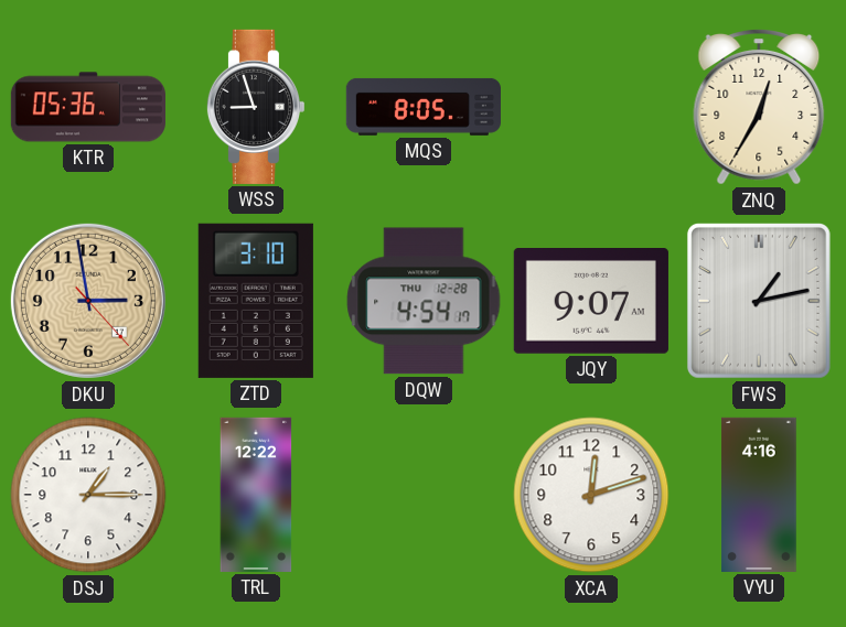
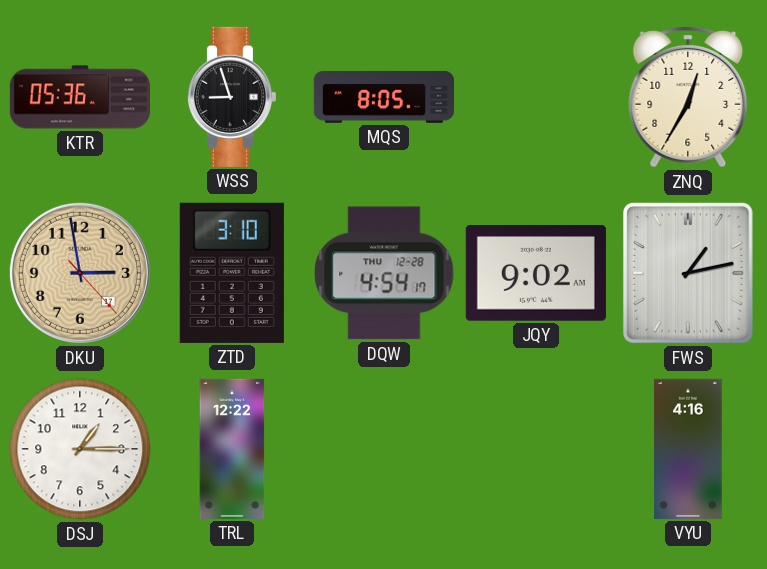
JQY: 9:07 -> 9:02 (536, 273)
XCA: 12:12 -> none (591, 495)
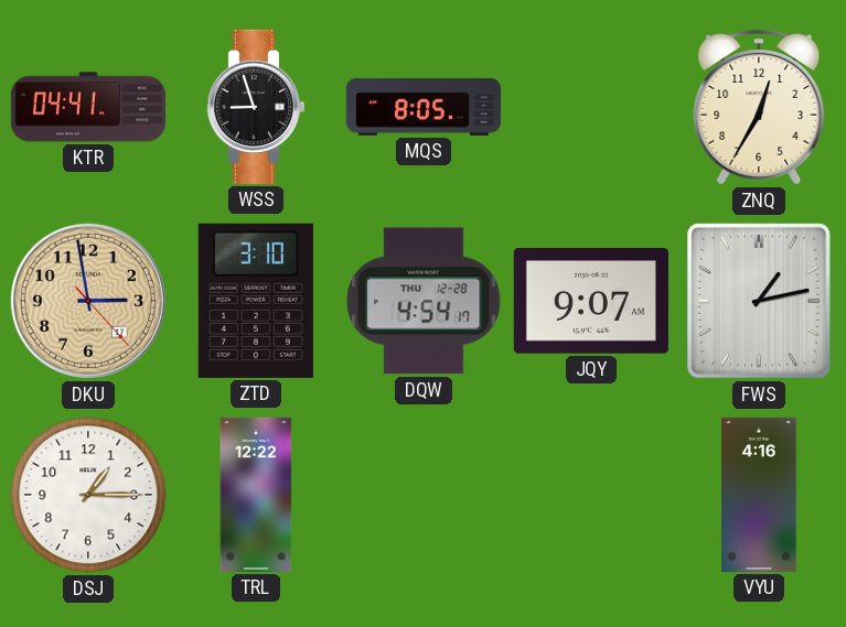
KTR: 05:36 -> 04:41 (87, 107)
JQY: 9:02 -> 9:07 (591, 301)
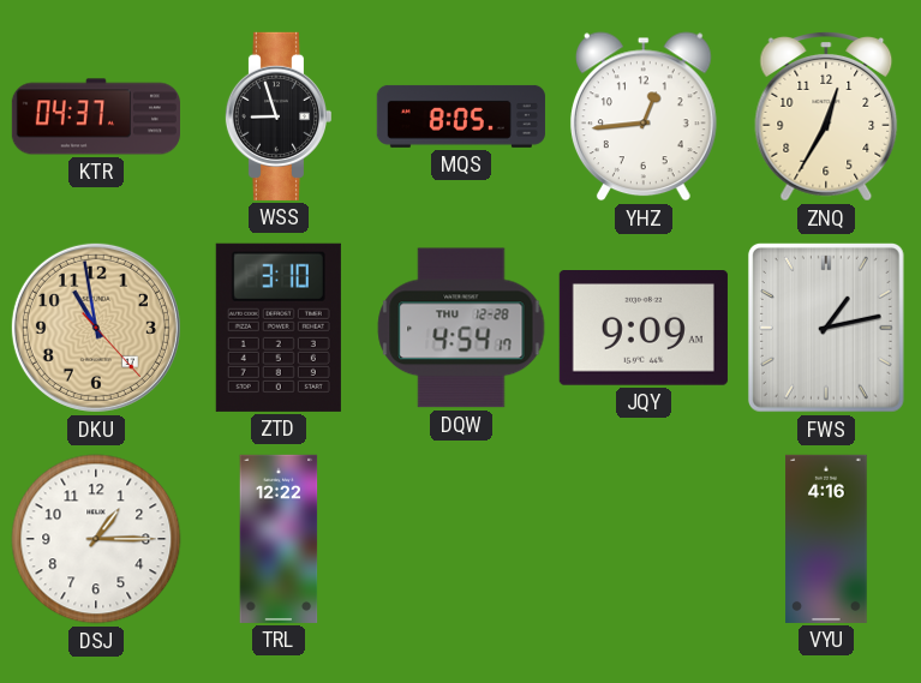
KTR: 04:41 -> 04:37 (95, 116)
YHZ: none -> 12:44 (644, 116)
DKU: 2:58 -> 10:58 (96, 328)
JQY: 9:07 -> 9:09 (644, 328)
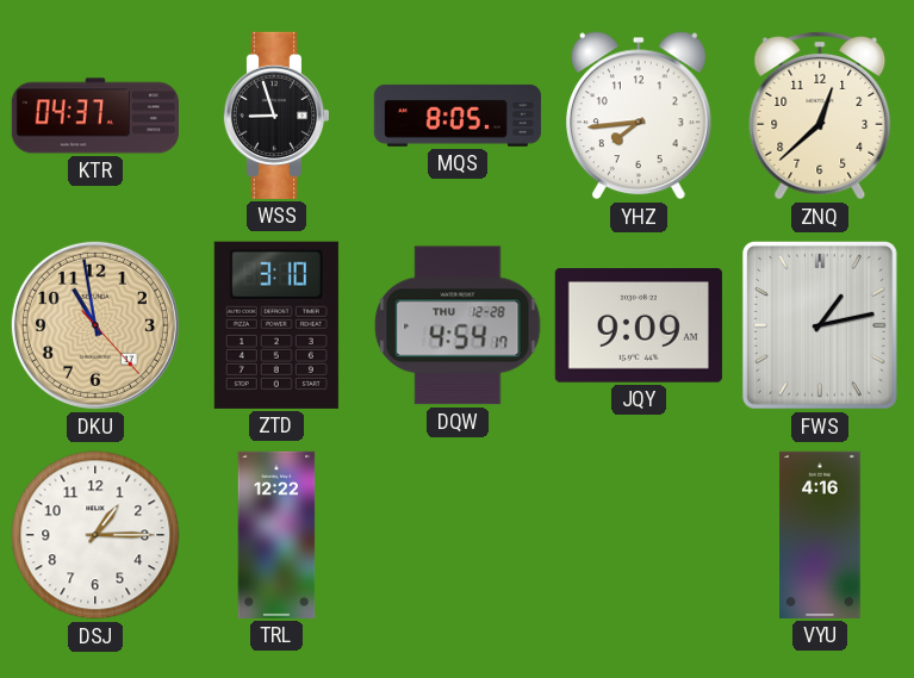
YHZ: 12:44 -> 7:44 (639, 116)
ZNQ: 12:35 -> 12:38 (820, 116)
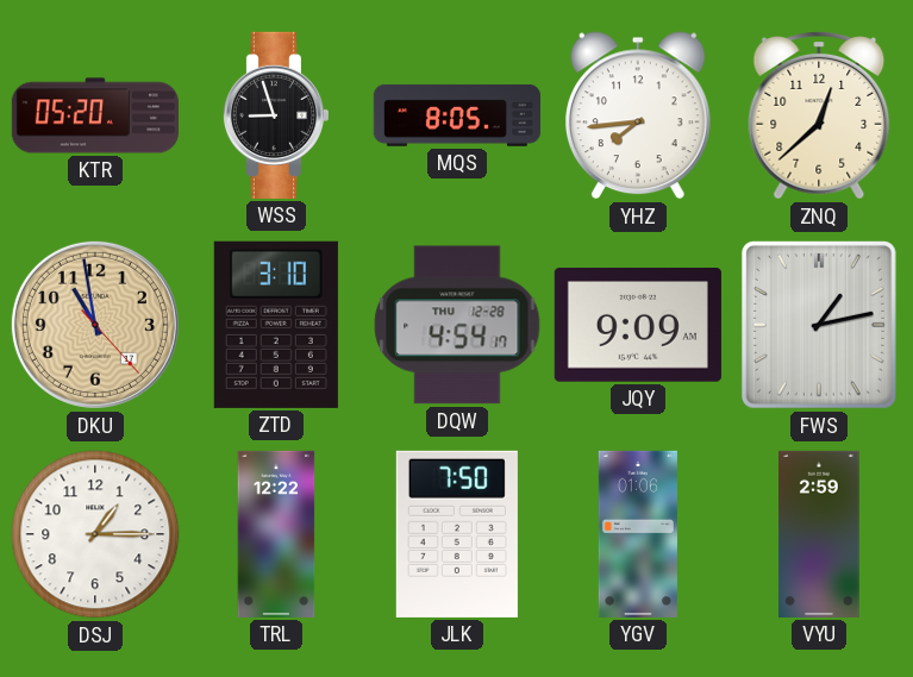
KTR: 04:37 -> 05:20 (94, 115)
JLK: none -> 7:50 (457, 534)
YGV: none -> 01:06 (638, 534)
VYU: 4:16 -> 2:59 (819, 534)
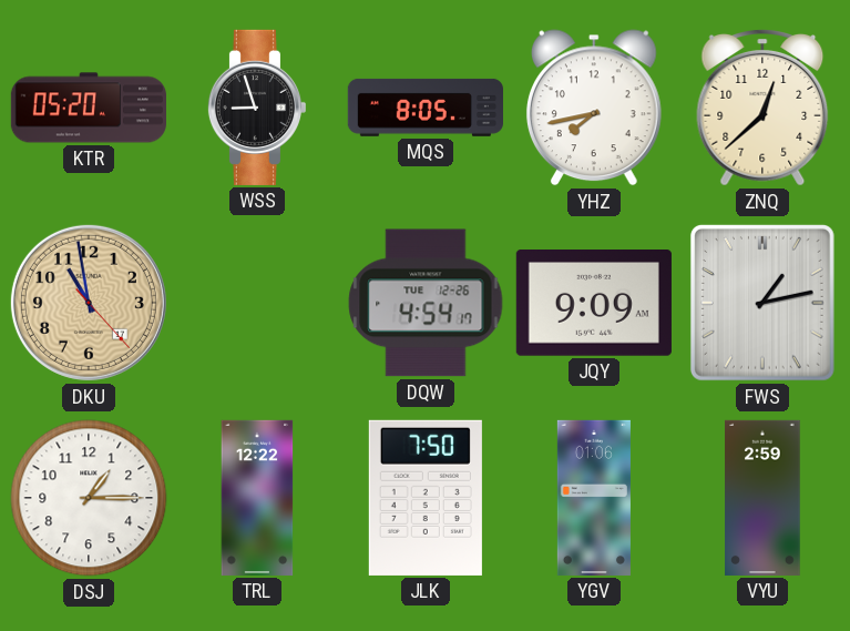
YHZ: 7:44 -> 7:43 (594, 108)
ZTD: 3:10 -> none (276, 325)
DQW date: THU 12-28 -> TUE 12-26 (426, 303)
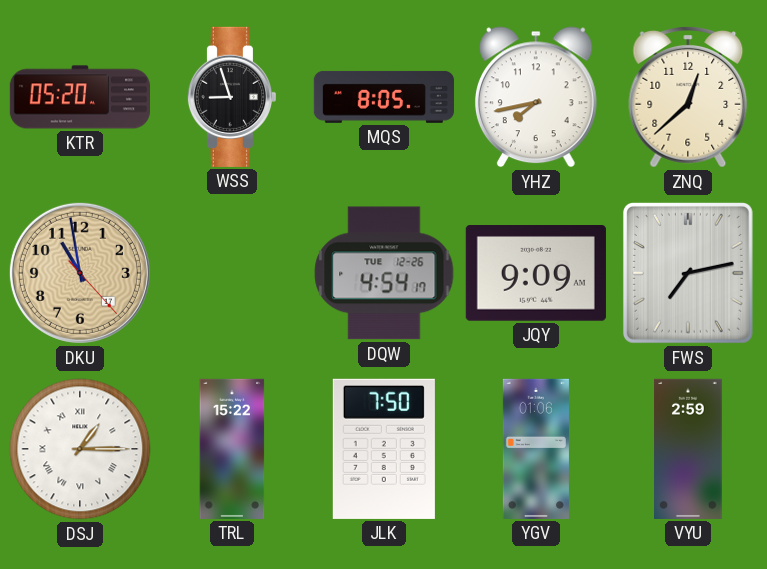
FWS: 1:13 -> 7:13 (688, 273)
DSJ numerals: Arabic -> Roman (80, 449)
TRL: 12:22 -> 15:22 (232, 449)
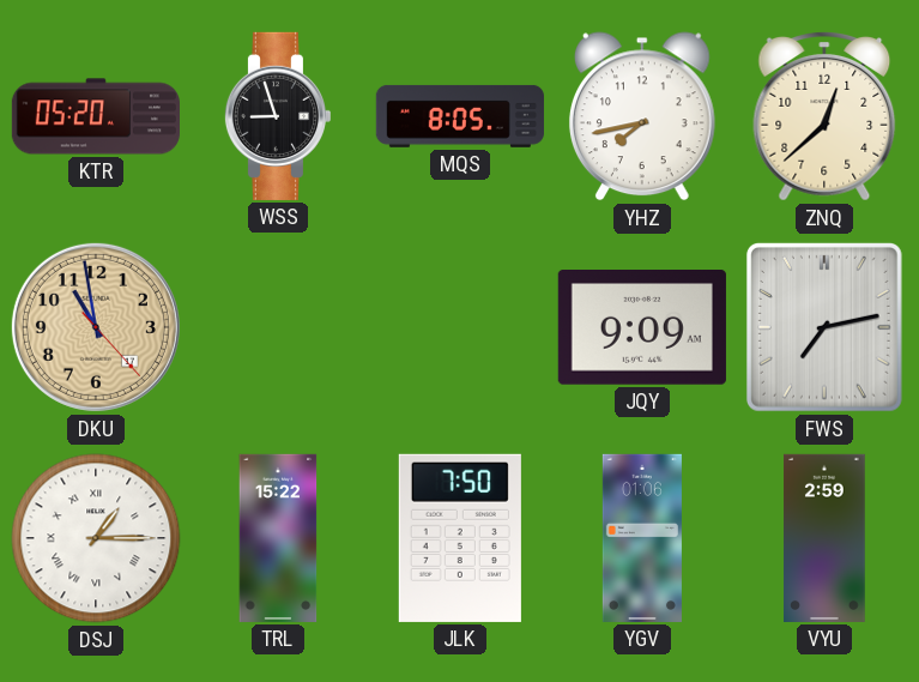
DQW: 4:54 -> none (384, 273)
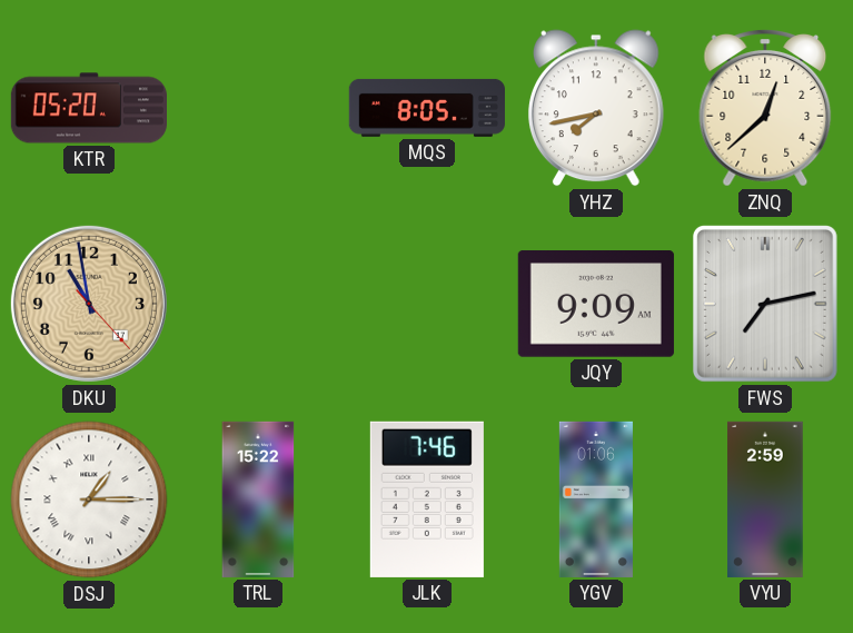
WSS: 8:57 -> none (277, 116)
JLK: 7:50 -> 7:46 (427, 500)
